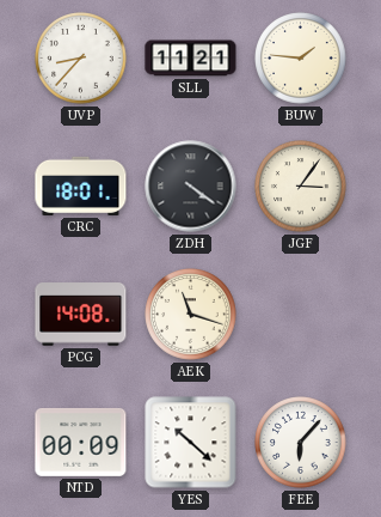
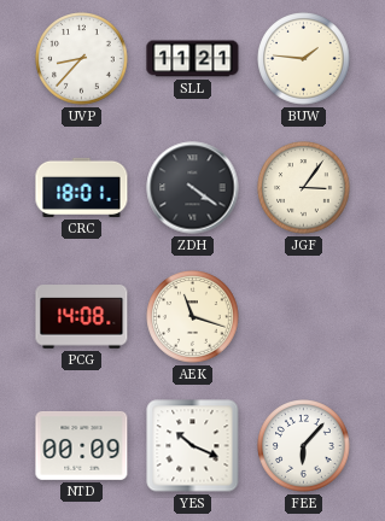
YES: 10:22 -> 10:19 (193, 446)
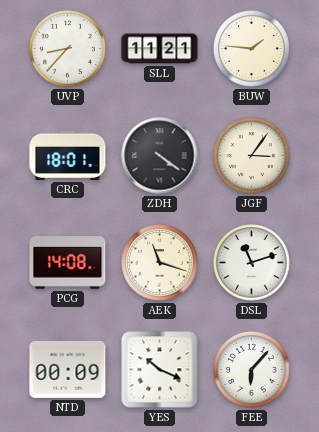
DSL: none -> 11:12 (252, 263)
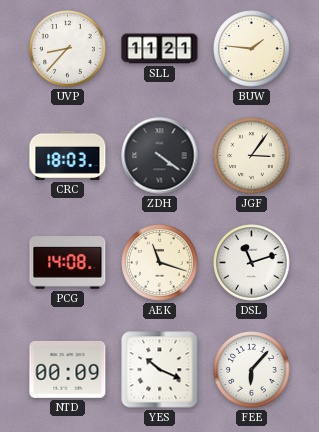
CRC: 18:01 -> 18:03 (68, 155)
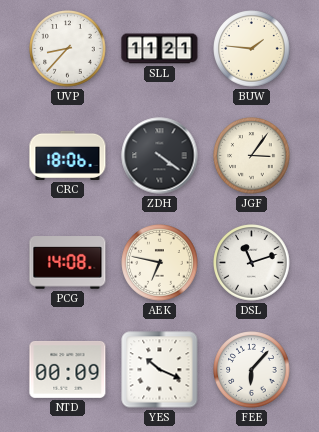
CRC: 18:03 -> 18:06 (68, 155)
AEK: 11:18 -> 6:47 (160, 263)
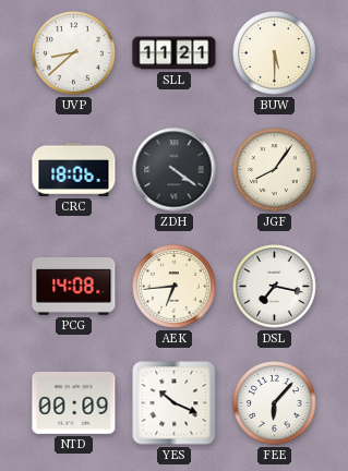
UVP: 8:37 -> 8:38 (74, 53)
BUW: 1:46 -> 5:30 (275, 53)
JGF: 3:06 -> 8:06 (275, 170)
AEK: 6:47 -> 6:44 (175, 287)
DSL: 11:12 -> 7:17 (275, 287)
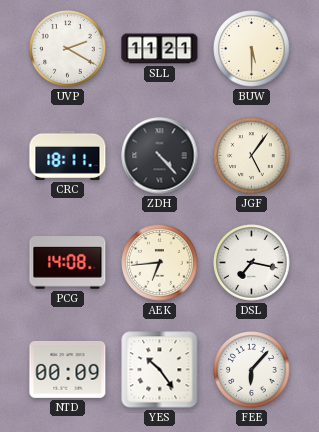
UVP: 8:38 -> 2:20 (68, 49)
CRC: 18:06 -> 18:11 (68, 155)
ZDH: 4:21 -> 4:23 (160, 156)
JGF: 8:06 -> 5:06 (252, 156)
YES: 10:19 -> 10:24 (160, 370)
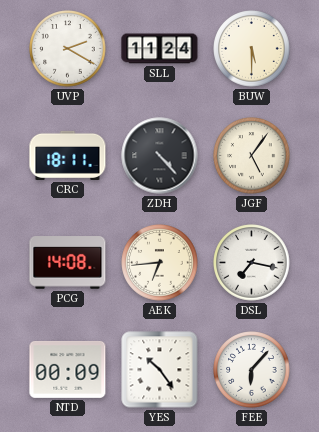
SLL: 11:21 -> 11:24 (160, 49)
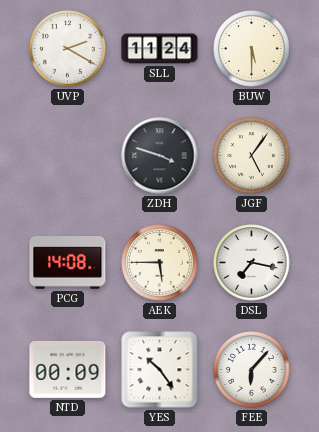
CRC: 18:11 -> none (68, 155)
ZDH: 4:23 -> 3:48 (160, 156)
AEK: 6:44 -> 5:45 (160, 263)
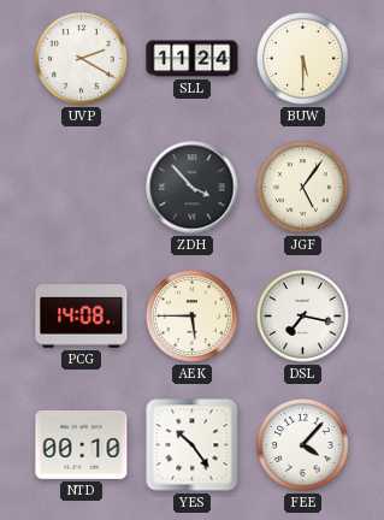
ZDH: 3:48 -> 3:53 (193, 188)
NTD: 00:09 -> 00:10 (82, 444)
FEE: 6:07 -> 4:07 (303, 445)
